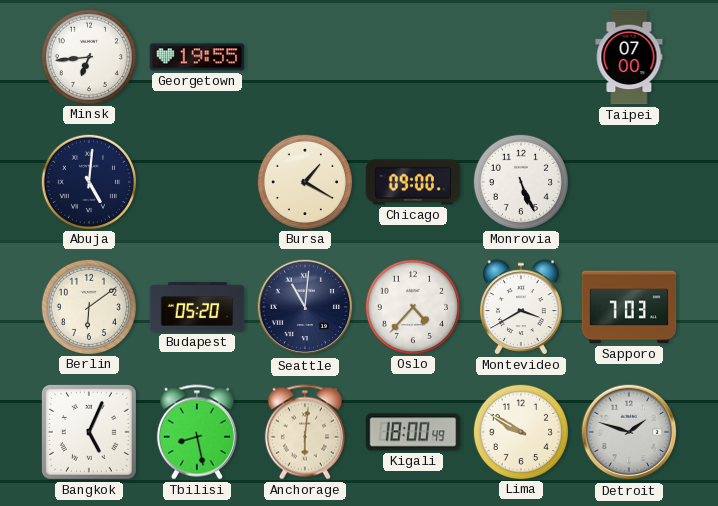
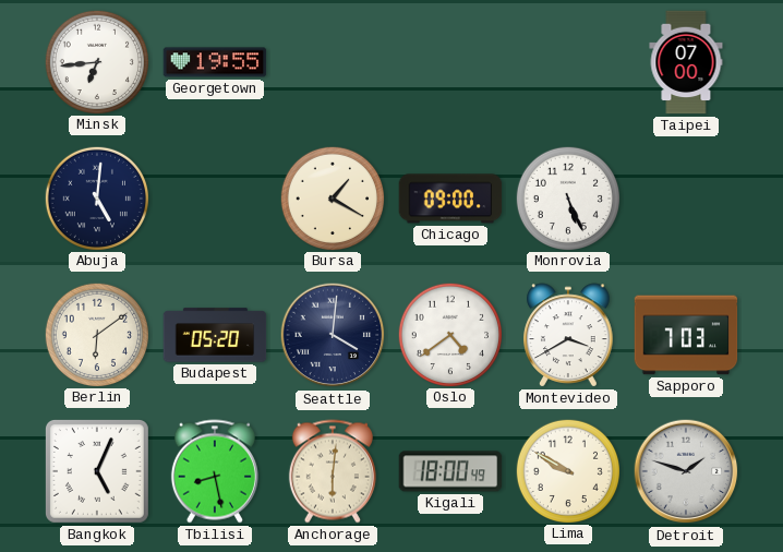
Seattle: 11:01 -> 4:01 (333, 335)
Oslo: 4:37 -> 4:39 (449, 334)
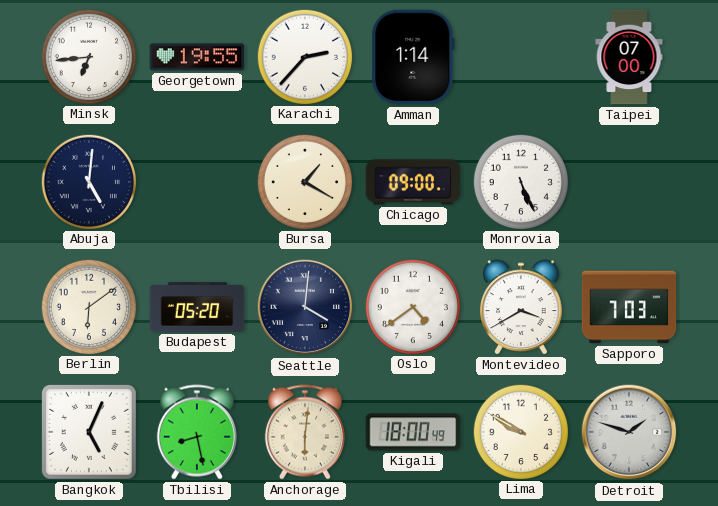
Karachi: none -> 2:37 (304, 56)
Amman: none -> 1:14 (413, 57)
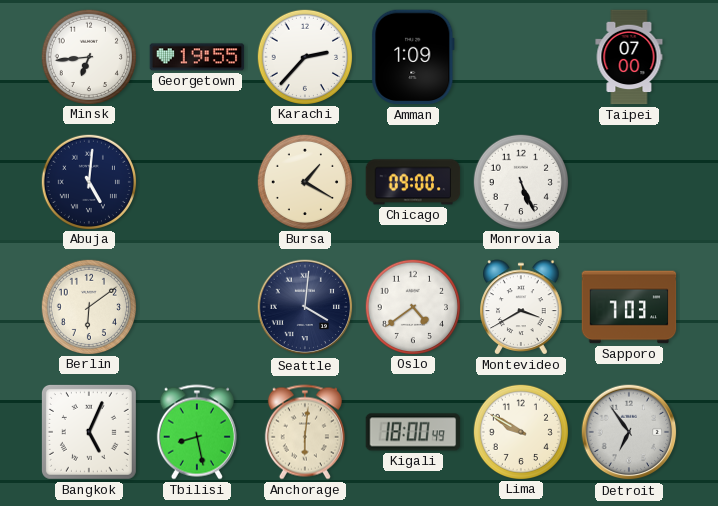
Amman: 1:14 -> 1:09 (413, 57)
Budapest: 05:20 -> none (197, 307)
Detroit: 1:48 -> 6:54 (629, 432)
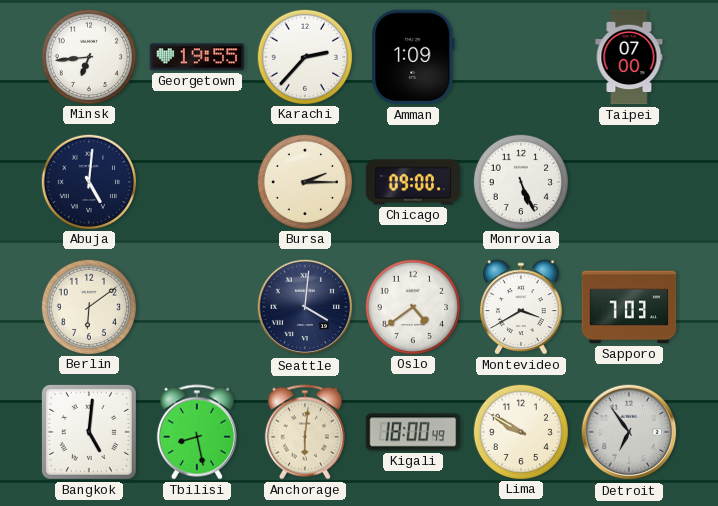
Bursa: 1:20 -> 2:15 (304, 181)
Bangkok: 5:04 -> 5:01 (89, 432)
